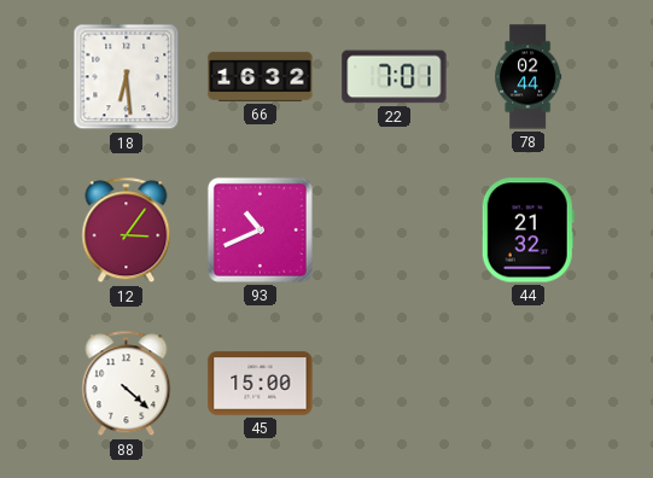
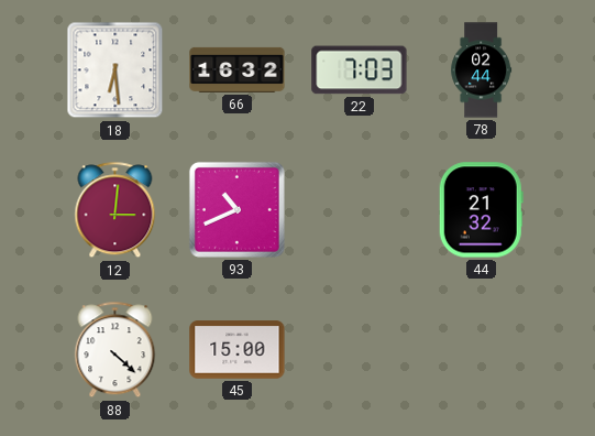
22: 7:01 -> 7:03 (360, 70)
12: 3:06 -> 3:01 (115, 210)
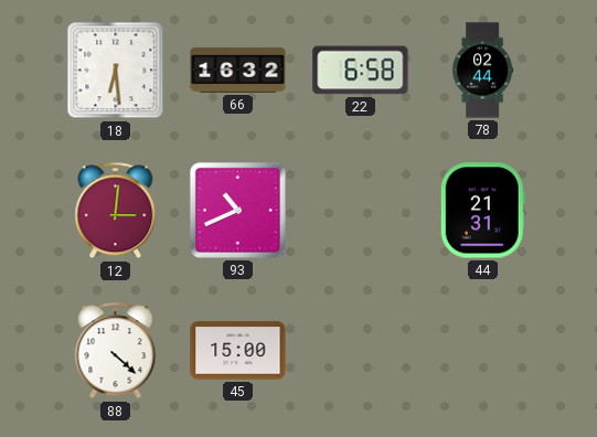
22: 7:03 -> 6:58 (361, 71)
44: 21:32 -> 21:31 (482, 211)
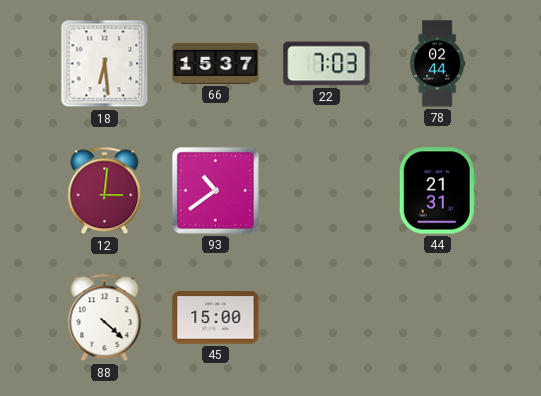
66: 16:32 -> 15:37 (216, 63)
22: 6:58 -> 7:03 (327, 64)
93: 10:41 -> 10:39 (215, 190)
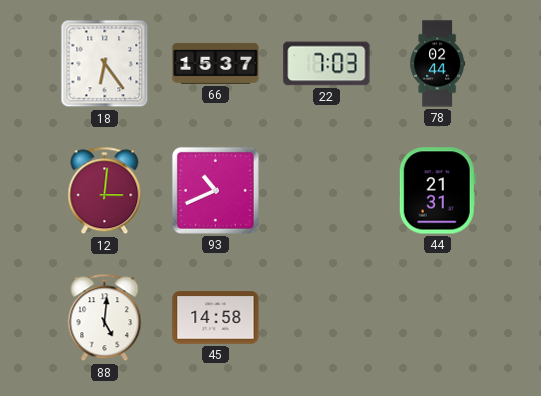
18: 6:29 -> 6:24 (105, 64)
93: 10:39 -> 10:41 (215, 190)
88: 4:22 -> 5:01 (105, 318)
45: 15:00 -> 14:58 (216, 318)
